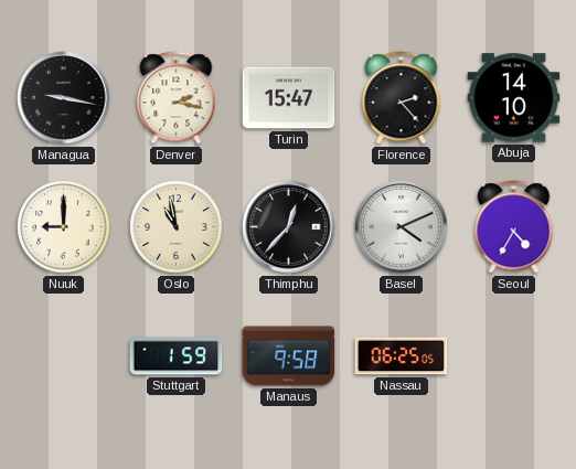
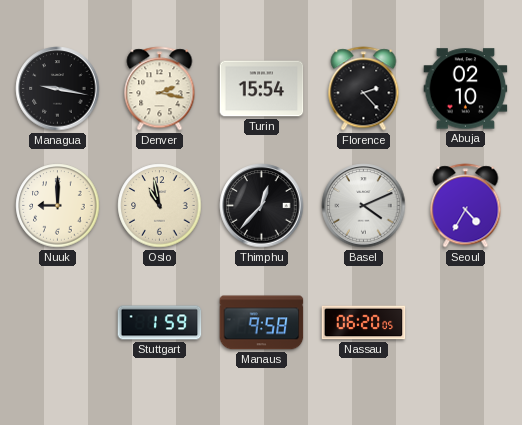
Turin: 15:47 -> 15:54 (262, 89)
Abuja: 14:10 -> 02:10 (466, 89)
Nassau: 06:25 -> 06:20 (364, 323)
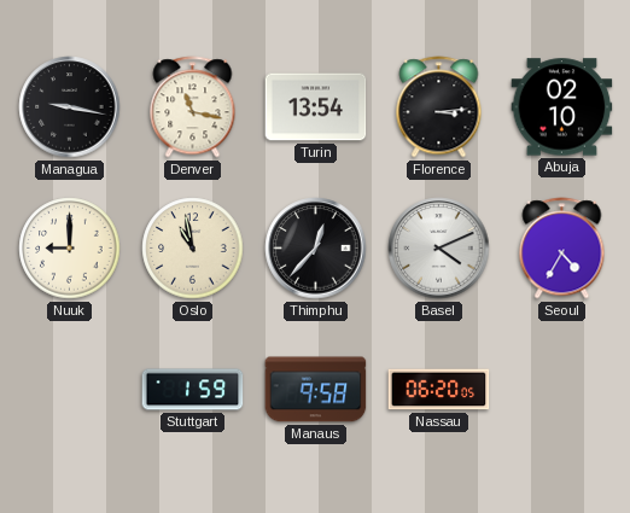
Denver: 2:17 -> 11:17 (193, 107)
Turin: 15:54 -> 13:54 (316, 107)
Florence: 2:23 -> 3:14 (439, 107)
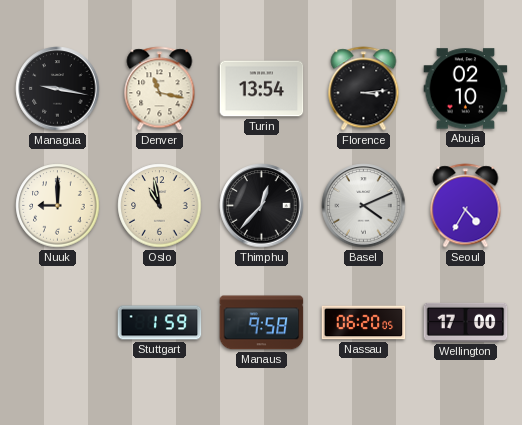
Wellington: none -> 17:00 (466, 322)
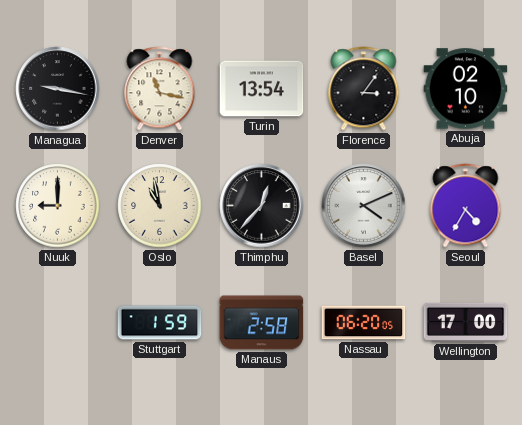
Florence: 3:14 -> 3:06 (364, 89)
Manaus: 9:58 -> 2:58 (262, 323)
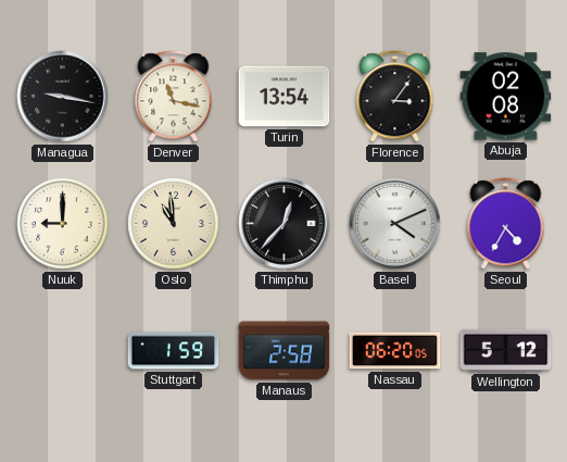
Abuja: 02:10 -> 02:08 (506, 97)
Oslo: 10:58 -> 10:59 (174, 224)
Wellington: 17:00 -> 5:12 (506, 350)
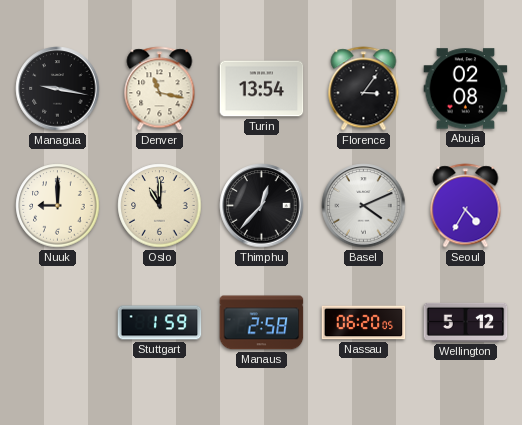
Oslo: 10:59 -> 11:00 (160, 206)
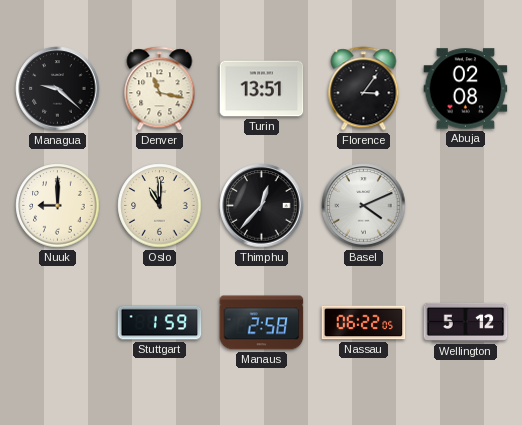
Managua: 9:17 -> 9:22 (58, 89)
Turin: 13:54 -> 13:51 (262, 89)
Seoul: 4:35 -> none (466, 206)
Nassau: 06:20 -> 06:22 (364, 323)
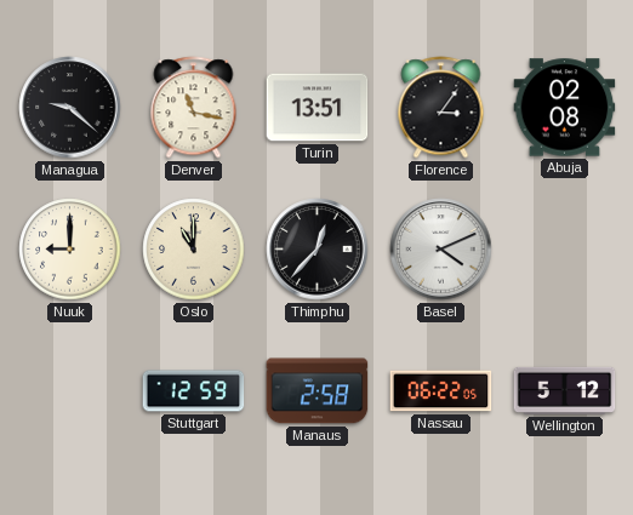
Stuttgart: 1:59 -> 12:59 (194, 391)
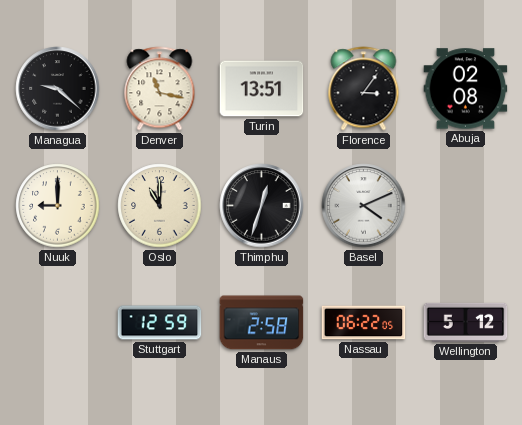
Thimphu: 12:37 -> 12:33 (262, 206)
